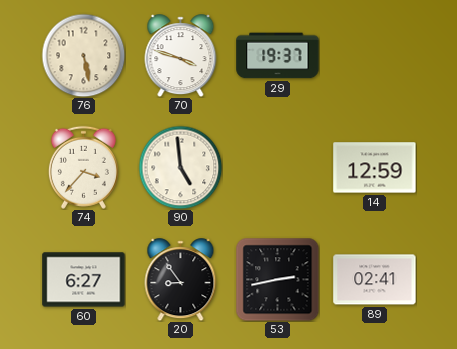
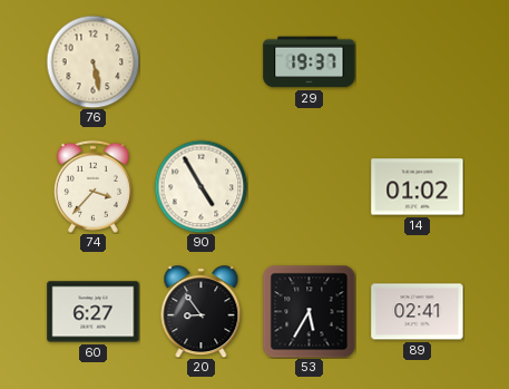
70: 3:48 -> none (181, 56)
90: 4:59 -> 4:55 (200, 186)
14: 12:59 -> 01:02 (418, 187)
53: 2:43 -> 5:35 (309, 311)
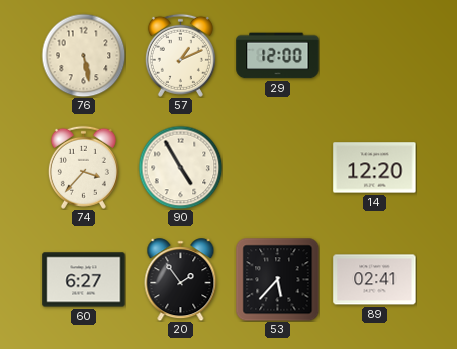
57: none -> 1:11 (180, 55)
29: 19:37 -> 12:00 (278, 56)
14: 01:02 -> 12:20 (375, 168)
20: 8:54 -> 1:54 (181, 280)
53: 5:35 -> 5:37 (277, 279)
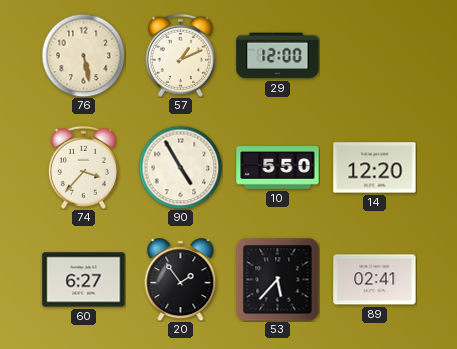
10: none -> 5:50 (278, 168)
